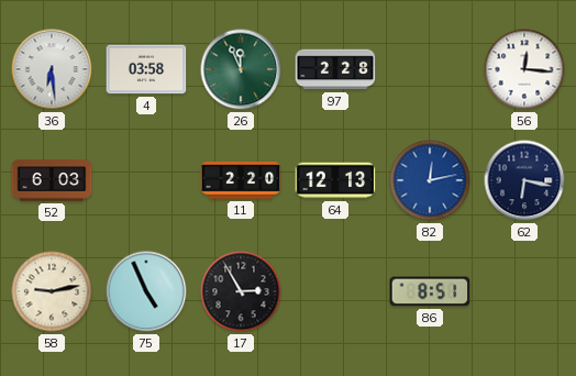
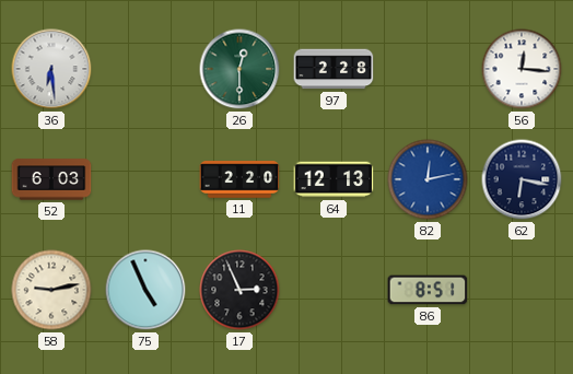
4: 03:58 -> none (146, 69)
26: 11:56 -> 12:30 (239, 69)
17: 2:55 -> 2:56 (239, 290)
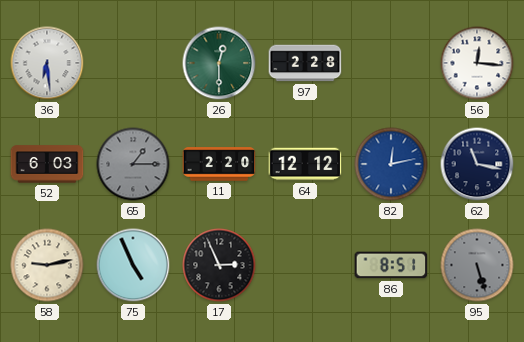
65: none -> 1:15 (133, 164)
64: 12:13 -> 12:12 (305, 164)
62: 6:17 -> 11:17 (477, 164)
95: none -> 5:27 (477, 265)
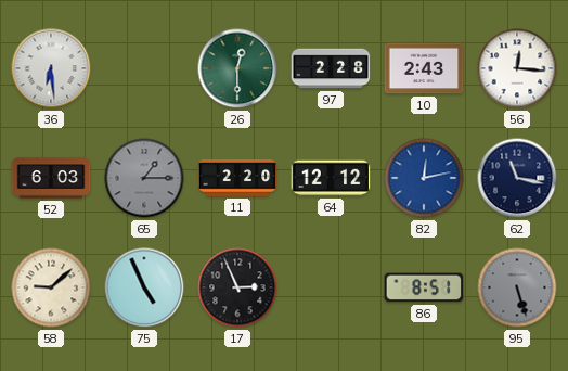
10: none -> 2:43 (424, 68)
58: 9:13 -> 9:08 (51, 287)
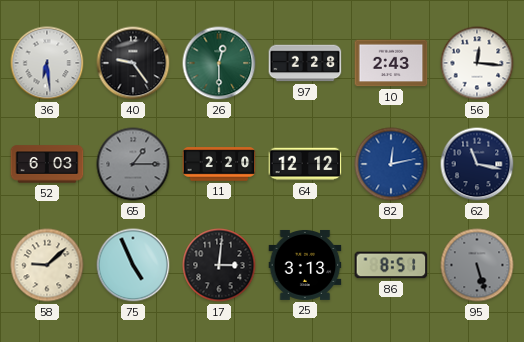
40: none -> 9:24 (133, 63)
17: 2:56 -> 3:01 (219, 265)
25: none -> 3:13 (305, 265)
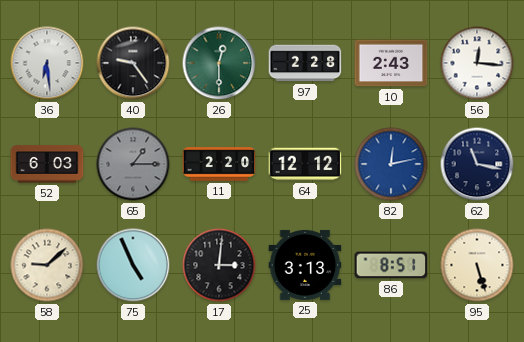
95 dial: grey -> cream (477, 265)
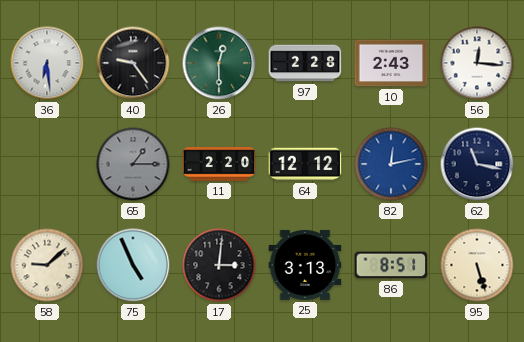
52: 6:03 -> none (47, 164)
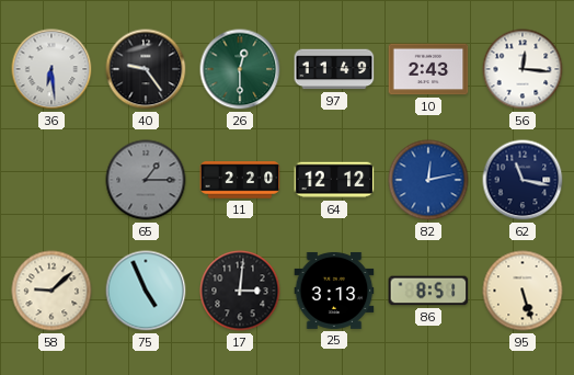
97: 2:28 -> 11:49 (334, 69)
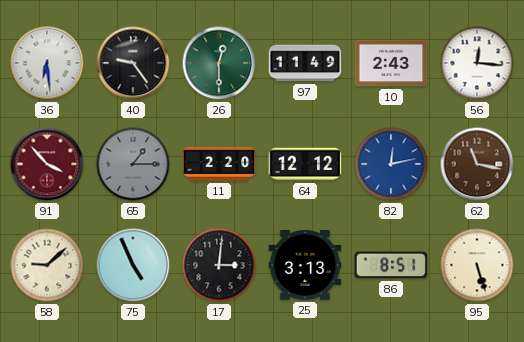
91: none -> 3:53 (47, 164)
62 dial: navy -> brown (477, 164)
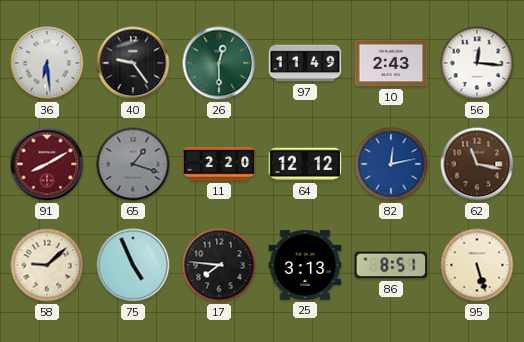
91: 3:53 -> 8:10 (47, 164)
65: 1:15 -> 1:18 (133, 164)
17: 3:01 -> 7:46 (219, 265)
